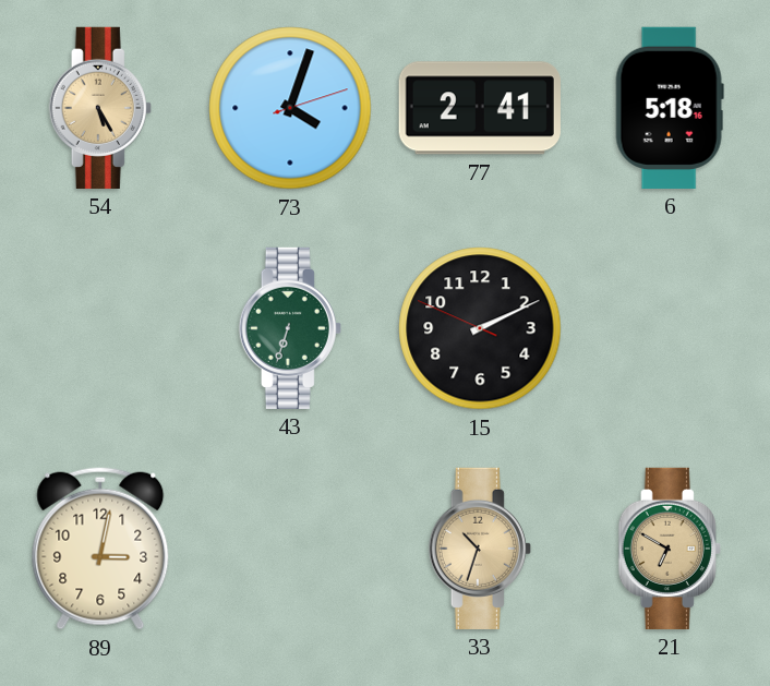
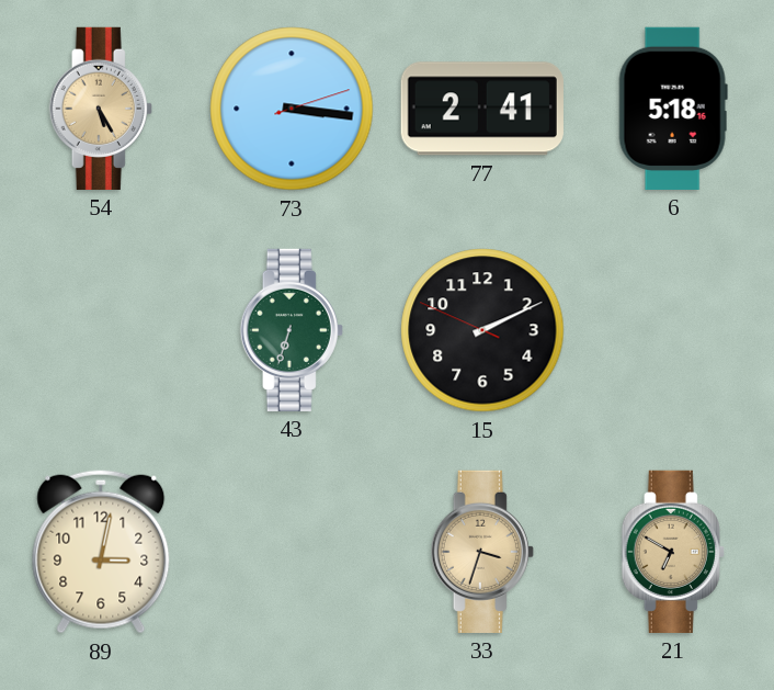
73: 4:03 -> 3:16 (292, 109)
33: 10:33 -> 3:33 (482, 552)
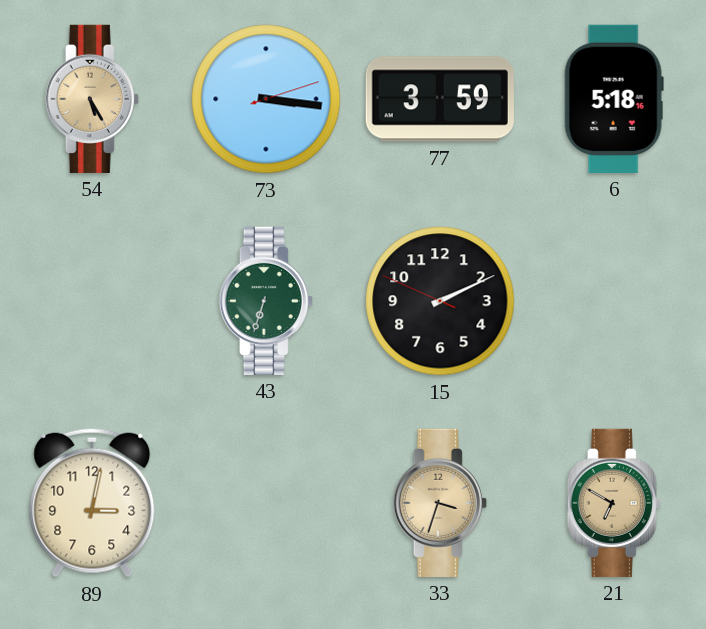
77: 2:41 -> 3:59 (440, 99)
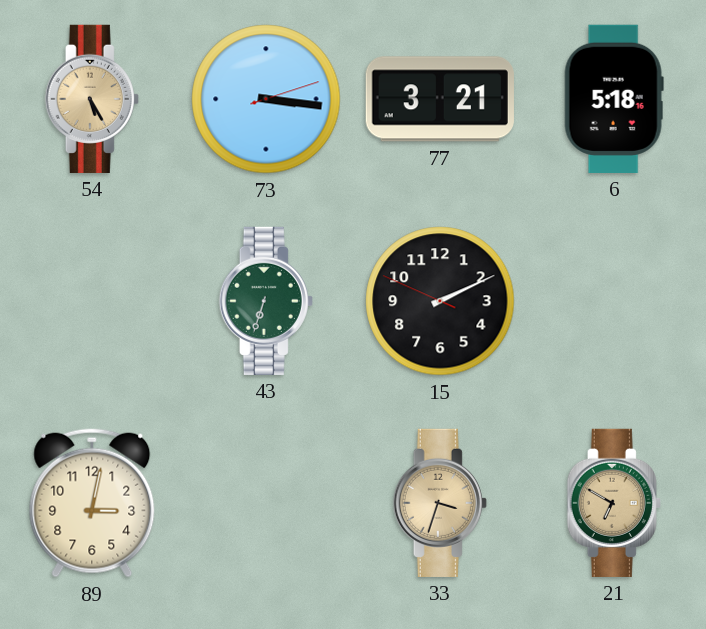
77: 3:59 -> 3:21 (440, 99)
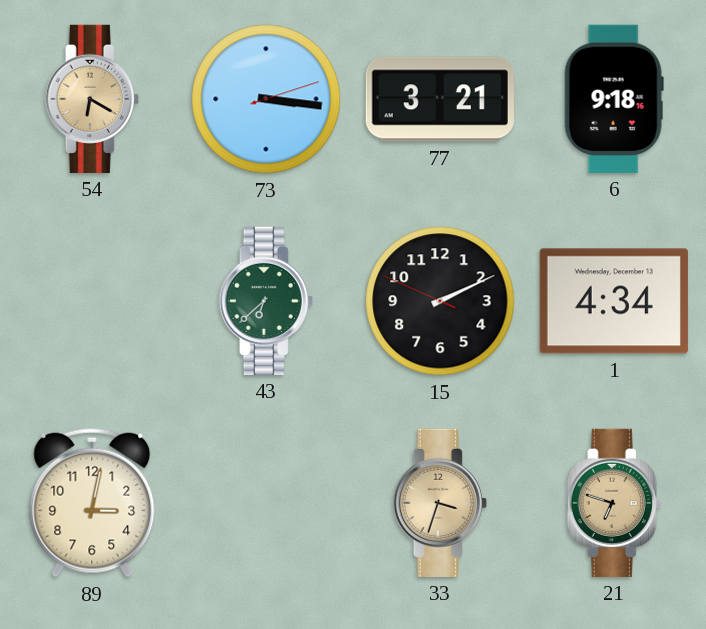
54: 5:25 -> 6:20 (92, 99)
6: 5:18 -> 9:18 (614, 99)
43: 6:33 -> 6:38 (266, 301)
1: none -> 4:34 (614, 301)
21: 6:50 -> 6:48 (614, 503)
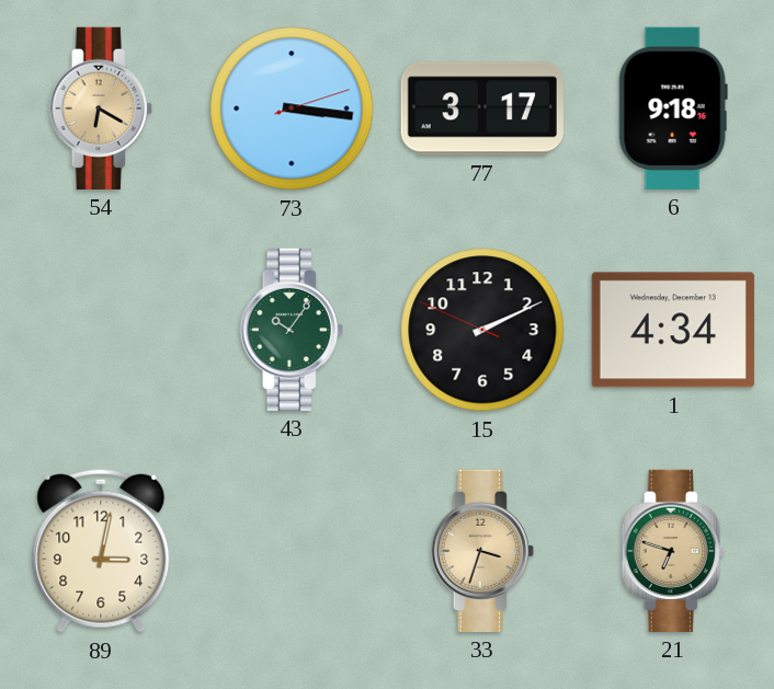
77: 3:21 -> 3:17 (482, 108)
43: 6:38 -> 10:06 (292, 330)
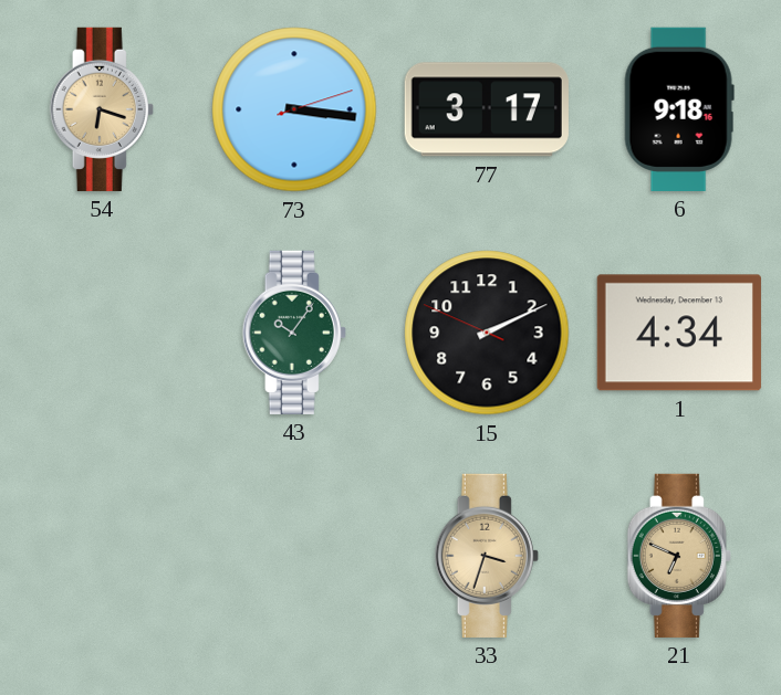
54: 6:20 -> 6:18 (102, 109)
89: 3:02 -> none (101, 551)
21: 6:48 -> 6:49 (679, 556)
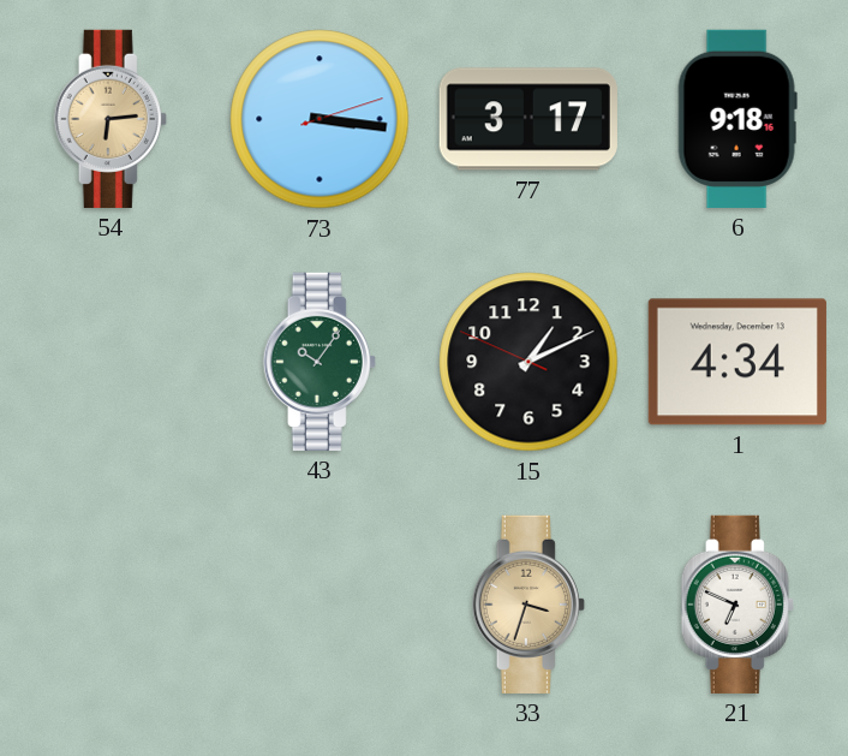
54: 6:18 -> 6:14 (111, 119)
15: 2:10 -> 1:10 (528, 362)
21 dial: champagne -> white (737, 605)
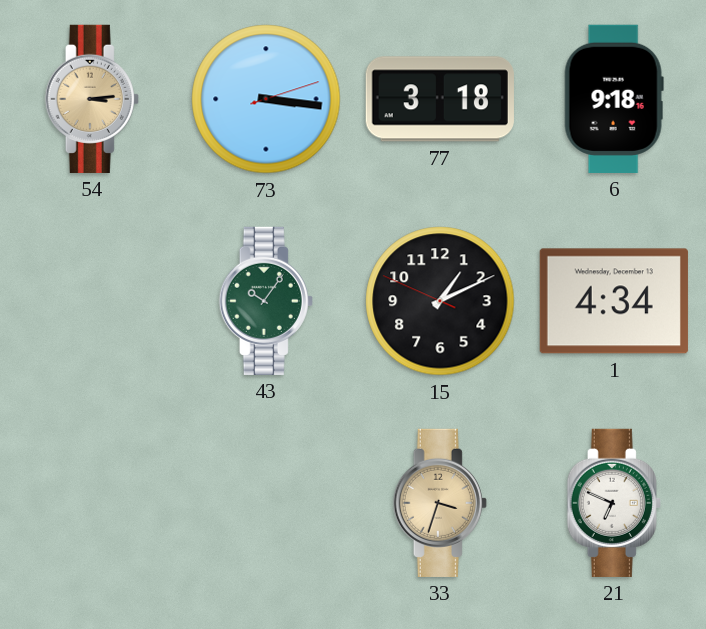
54: 6:14 -> 3:14 (92, 99)
77: 3:17 -> 3:18 (440, 99)
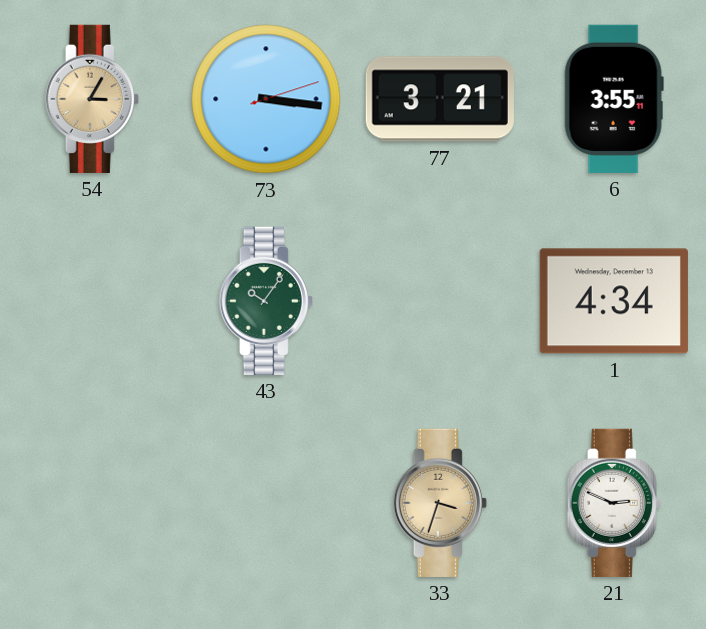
54: 3:14 -> 3:05 (92, 99)
77: 3:18 -> 3:21 (440, 99)
6: 9:18 -> 3:55 (614, 99)
15: 1:10 -> none (440, 301)
21: 6:49 -> 2:49 (614, 503)
